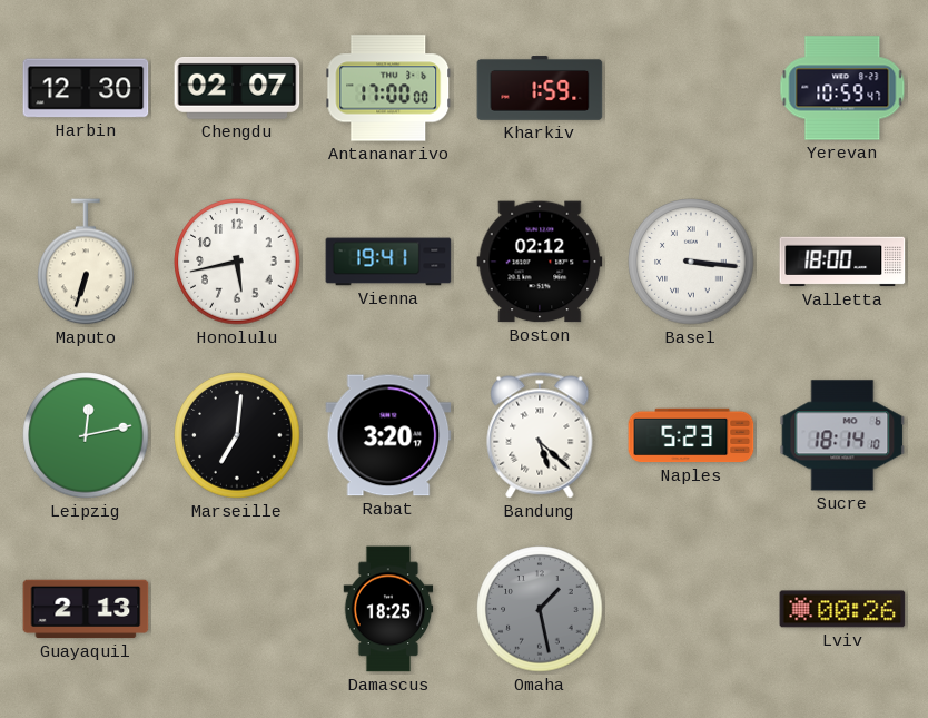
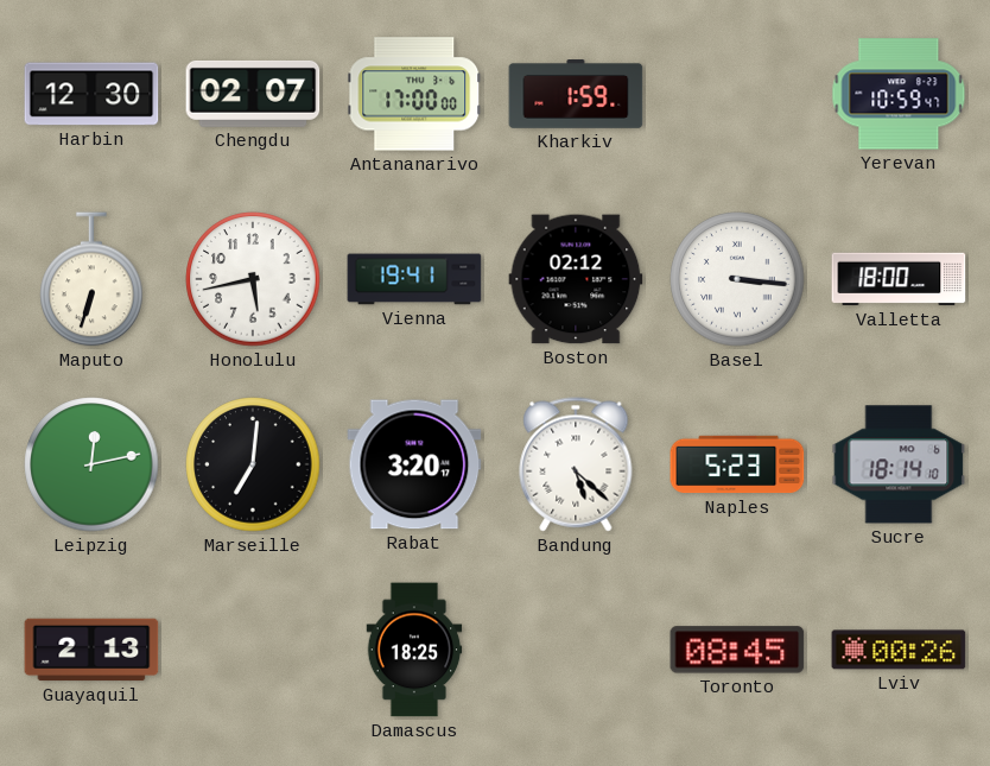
Omaha: 1:28 -> none (540, 609)
Toronto: none -> 08:45 (737, 650)
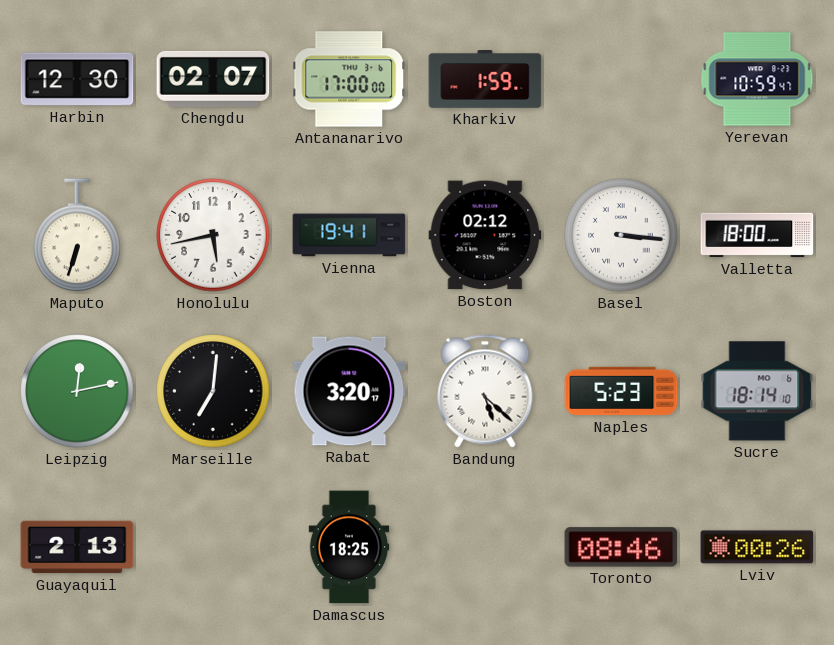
Toronto: 08:45 -> 08:46 (621, 547)
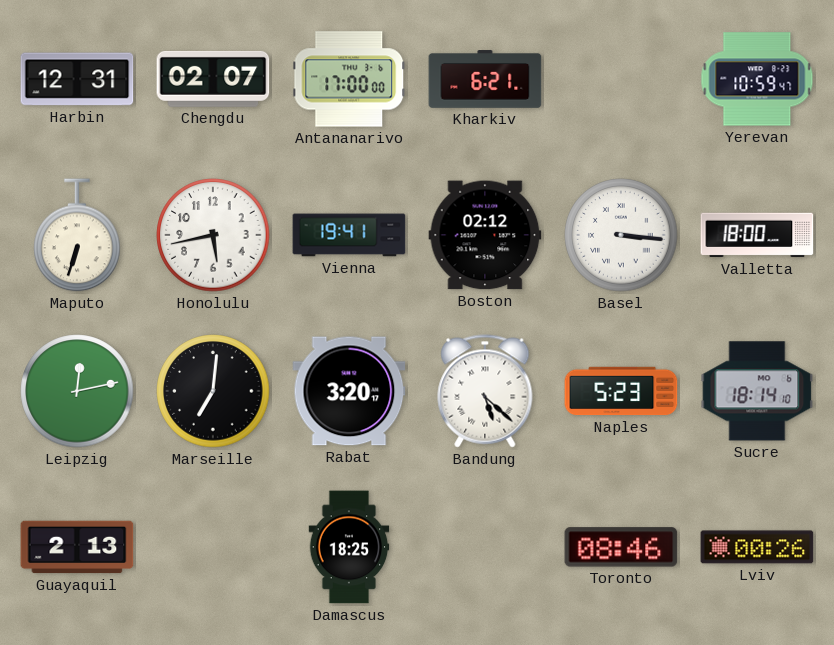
Harbin: 12:30 -> 12:31 (77, 79)
Kharkiv: 1:59 -> 6:21 (485, 79)
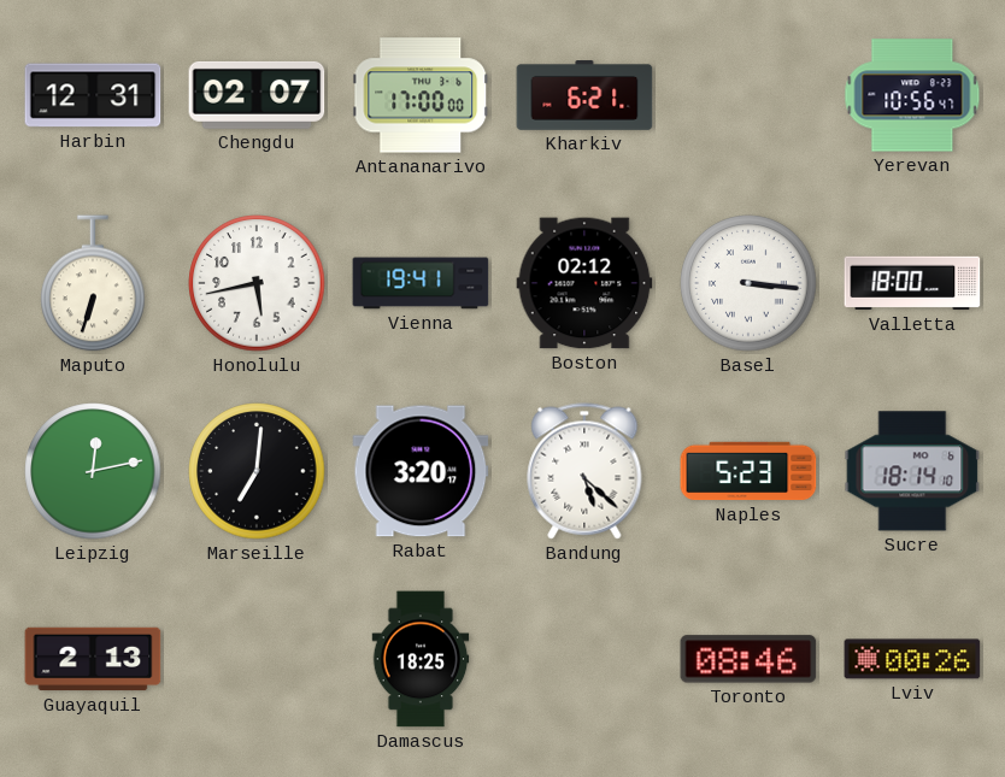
Yerevan: 10:59 -> 10:56 (912, 95)
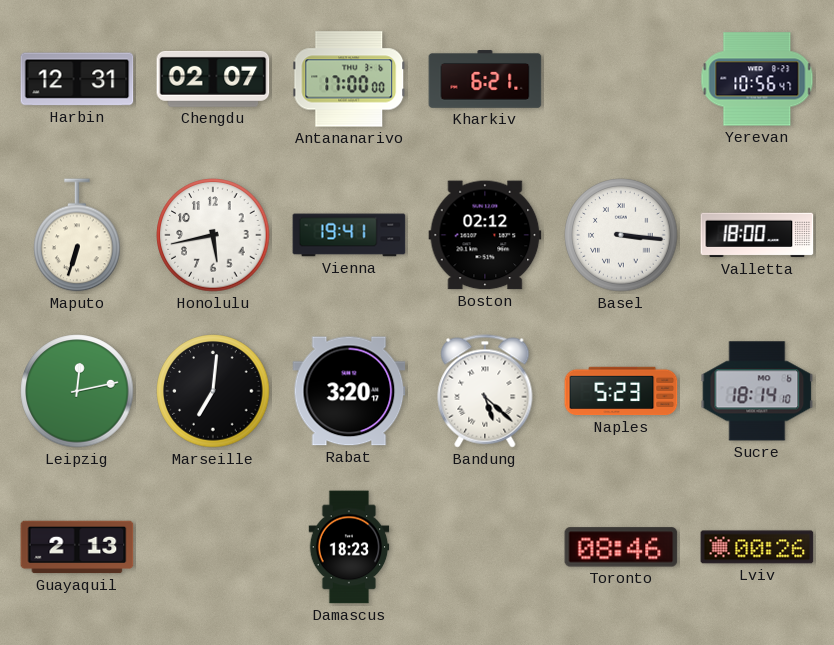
Damascus: 18:25 -> 18:23 (349, 547)
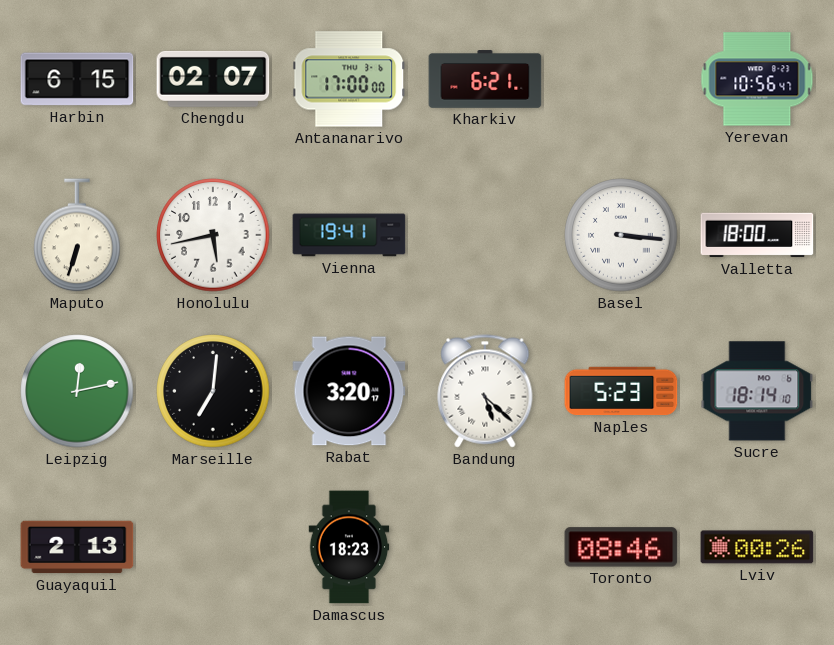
Harbin: 12:31 -> 6:15 (77, 79)
Boston: 02:12 -> none (485, 235)
